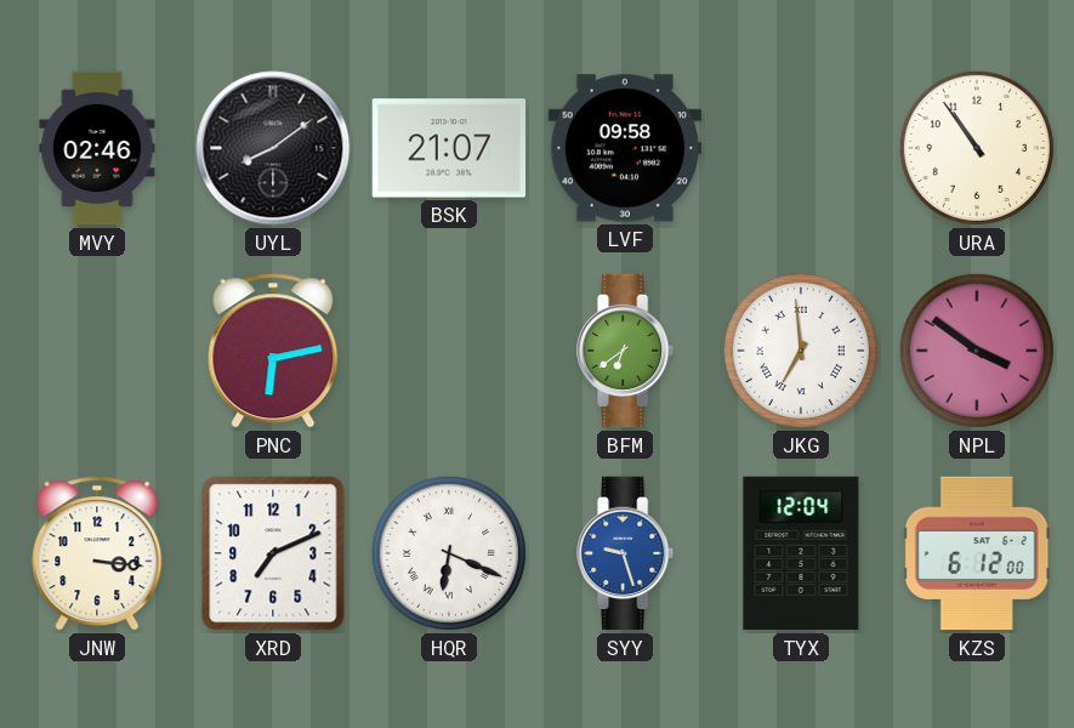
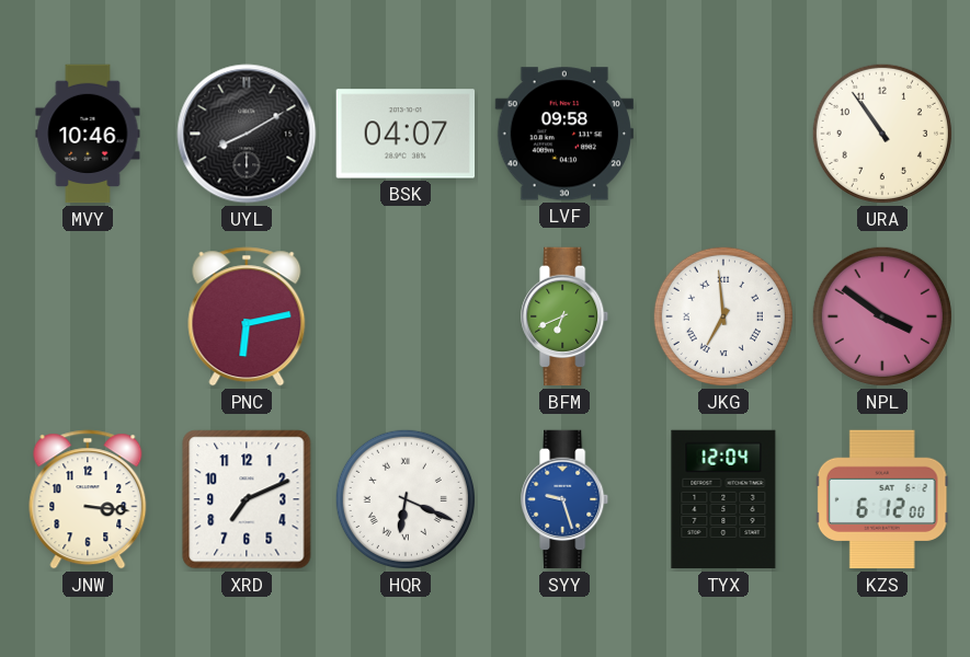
MVY: 02:46 -> 10:46 (88, 134)
UYL: 8:09 -> 8:10 (247, 134)
BSK: 21:07 -> 04:07 (406, 134)
BFM: 6:39 -> 6:41 (566, 316)
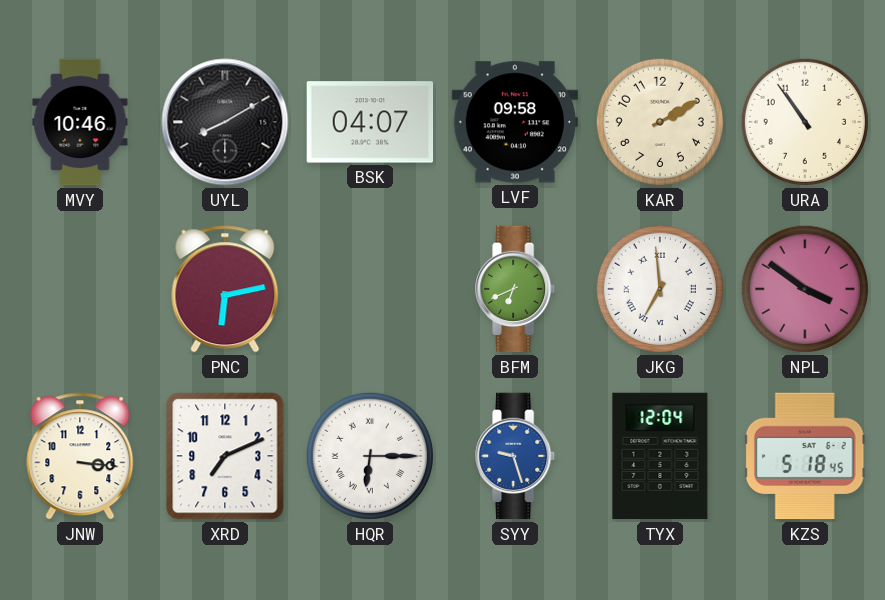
KAR: none -> 2:10 (660, 122)
HQR: 6:19 -> 6:15 (370, 456)
KZS: 6:12 -> 5:18 (805, 456)
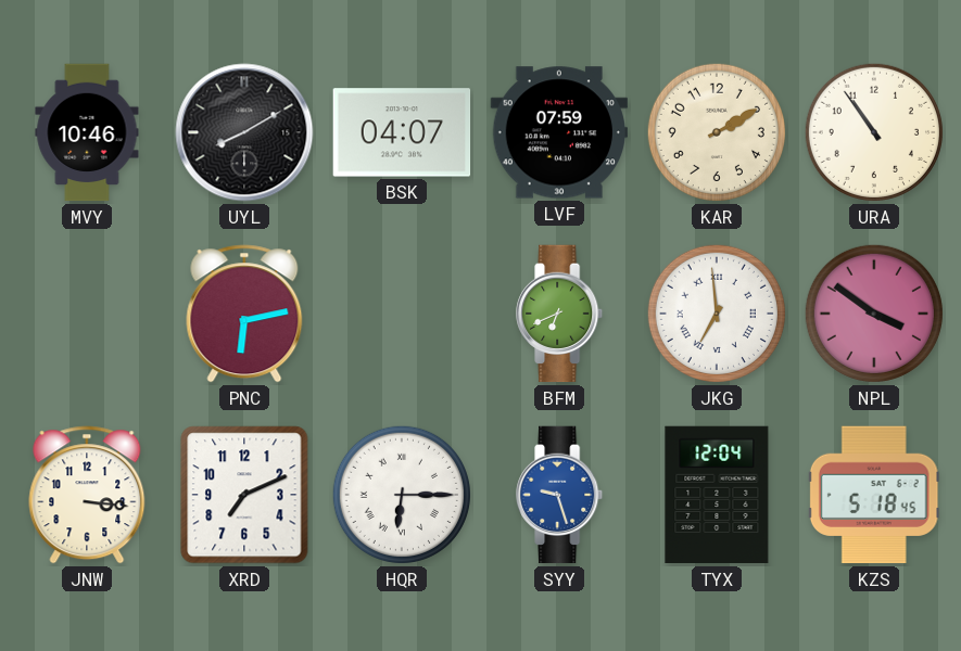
LVF: 09:58 -> 07:59 (558, 132)
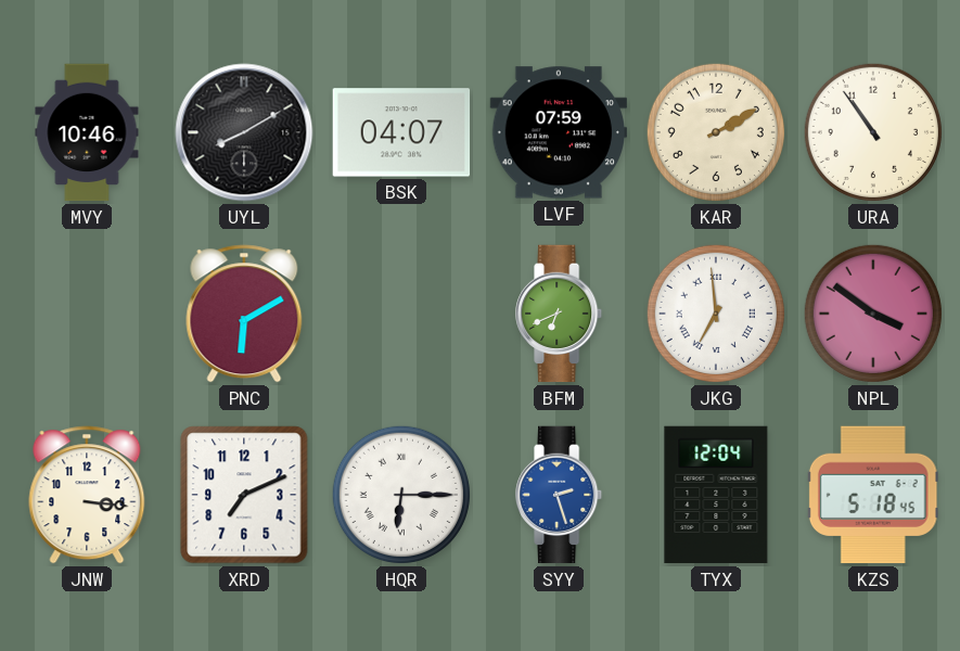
PNC: 6:13 -> 6:10 (244, 314)
SYY: 9:27 -> 2:27 (560, 495)
